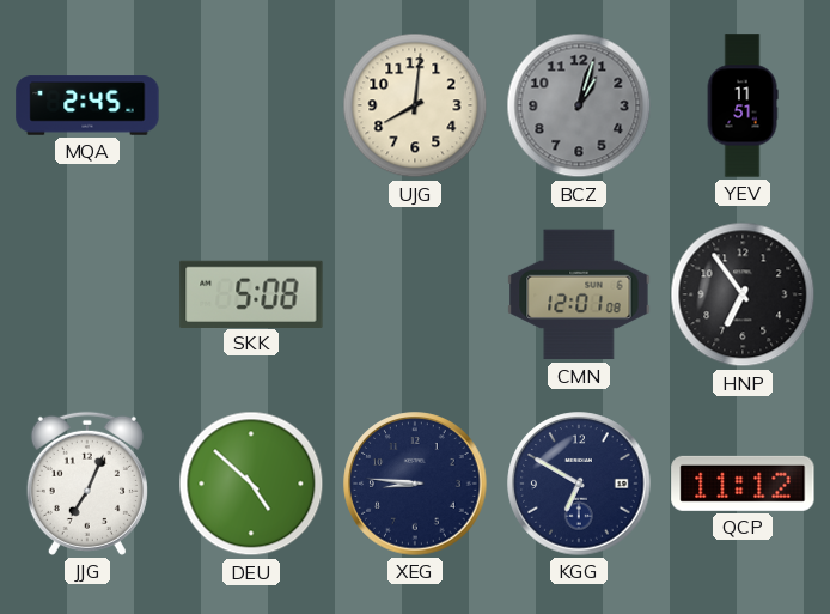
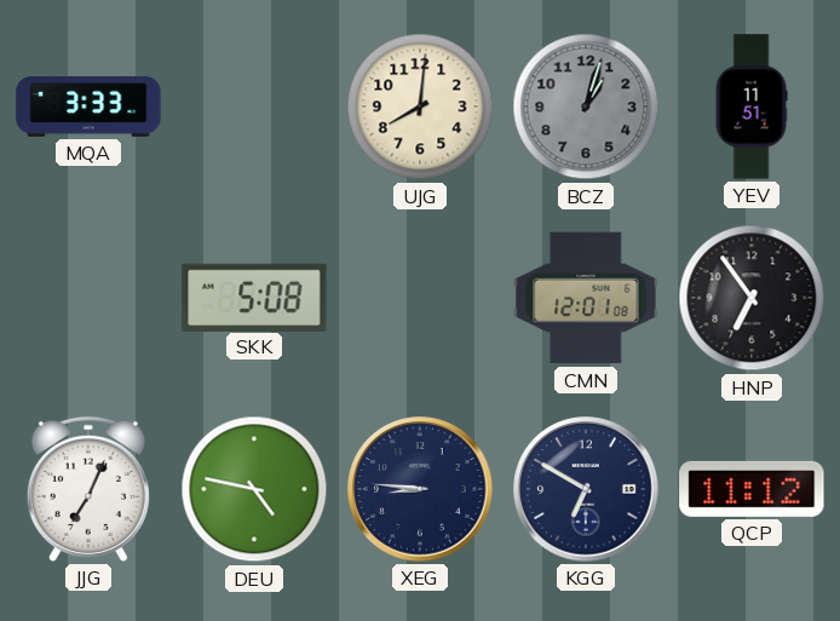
MQA: 2:45 -> 3:33 (88, 107)
DEU: 4:52 -> 4:47 (254, 489)
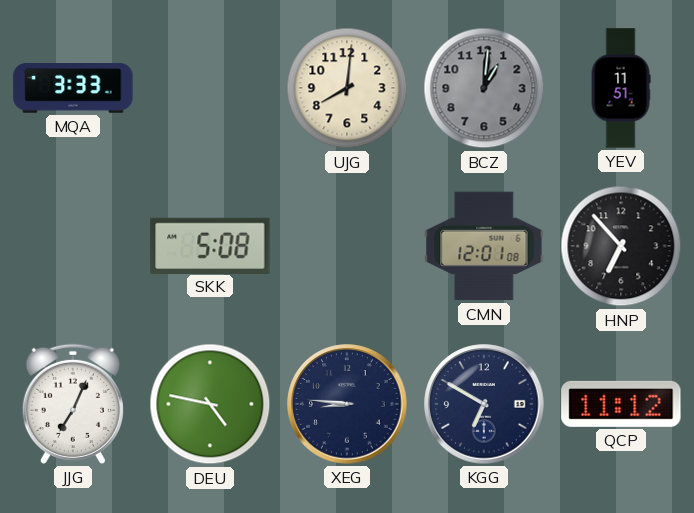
BCZ: 1:03 -> 1:01 (484, 88)
HNP: 6:54 -> 6:53 (621, 246)
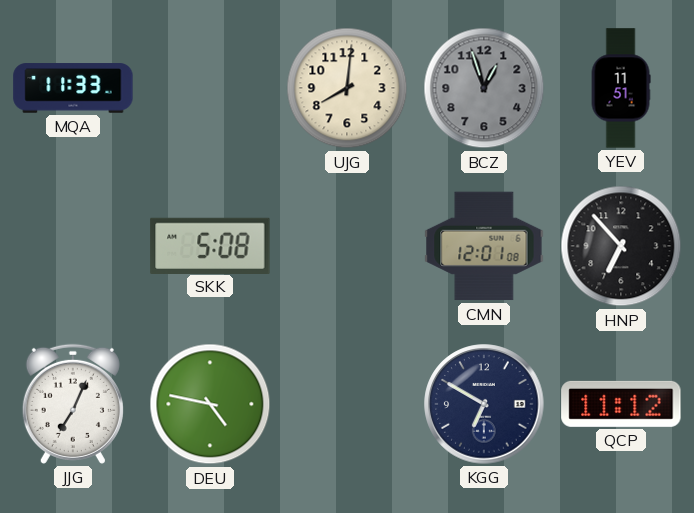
MQA: 3:33 -> 11:33 (73, 88)
BCZ: 1:01 -> 12:57 (484, 88)
XEG: 8:46 -> none (347, 404)
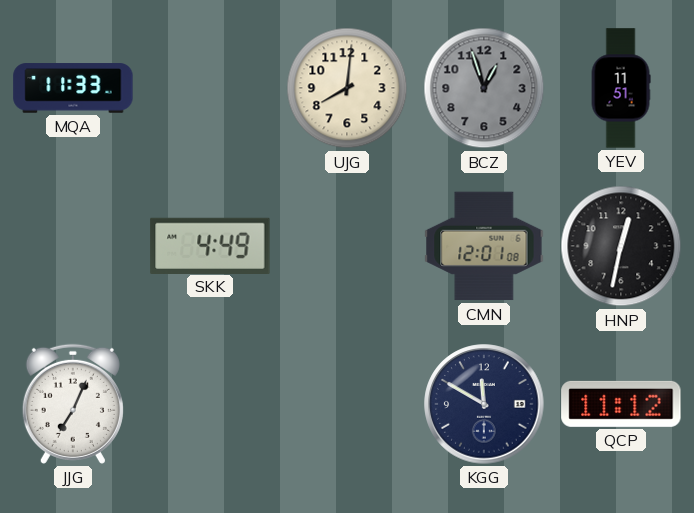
SKK: 5:08 -> 4:49 (210, 245)
HNP: 6:53 -> 12:32 (621, 246)
DEU: 4:47 -> none (210, 404)
KGG: 6:50 -> 11:50 (484, 404)
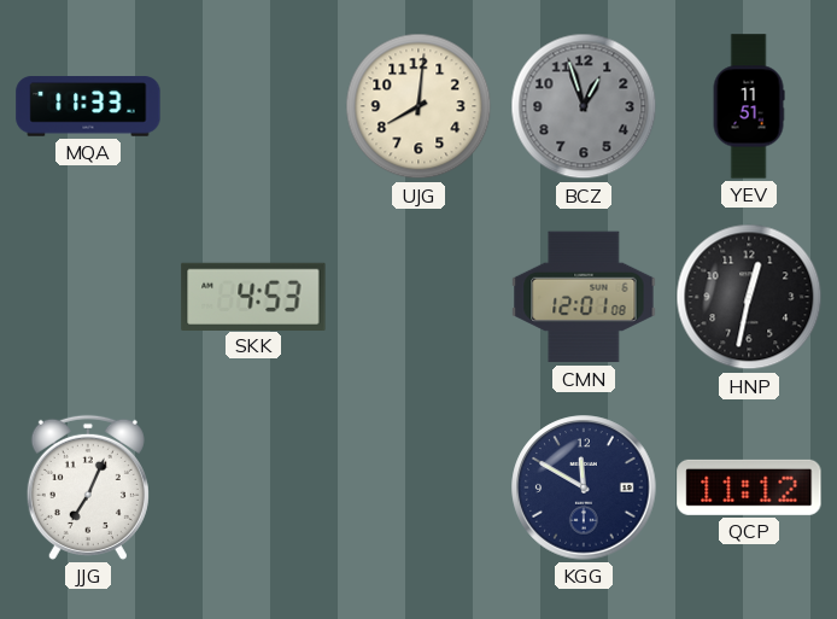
SKK: 4:49 -> 4:53 (253, 296)
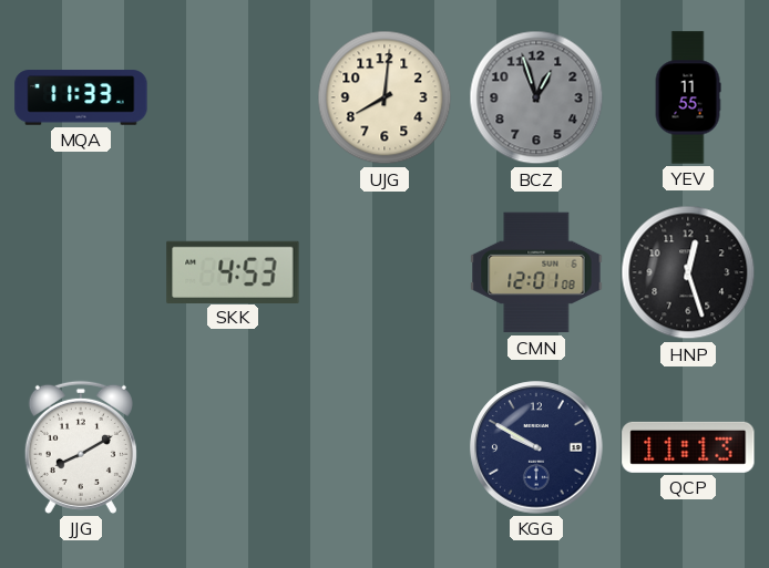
YEV: 11:51 -> 11:55 (688, 97)
HNP: 12:32 -> 12:27 (688, 272)
JJG: 7:04 -> 8:10 (81, 447)
KGG: 11:50 -> 9:50 (536, 447)
QCP: 11:12 -> 11:13 (688, 447)
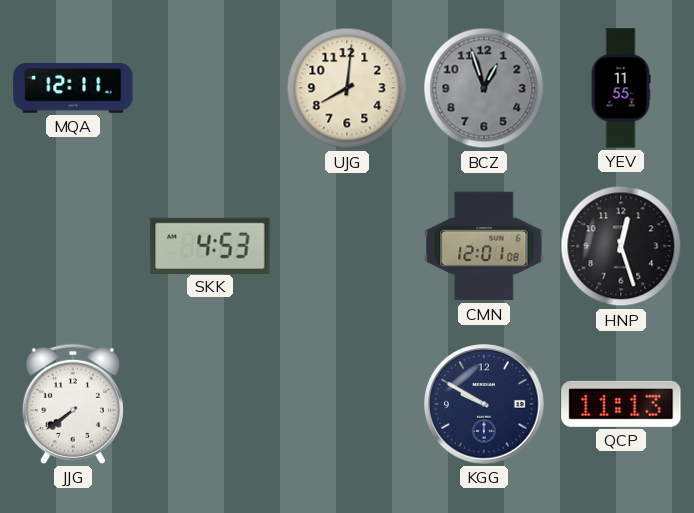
MQA: 11:33 -> 12:11 (73, 88)
JJG: 8:10 -> 7:39 (73, 404)
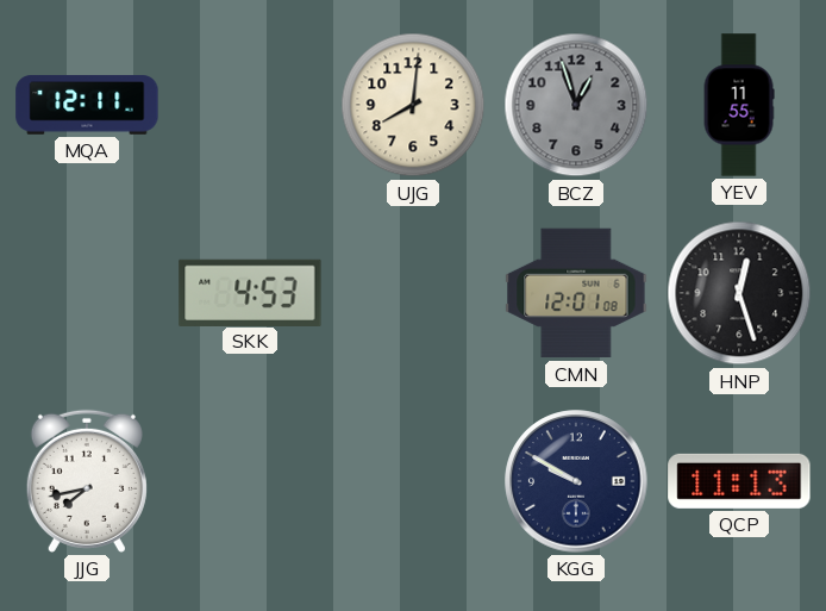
JJG: 7:39 -> 7:43 (87, 481)
